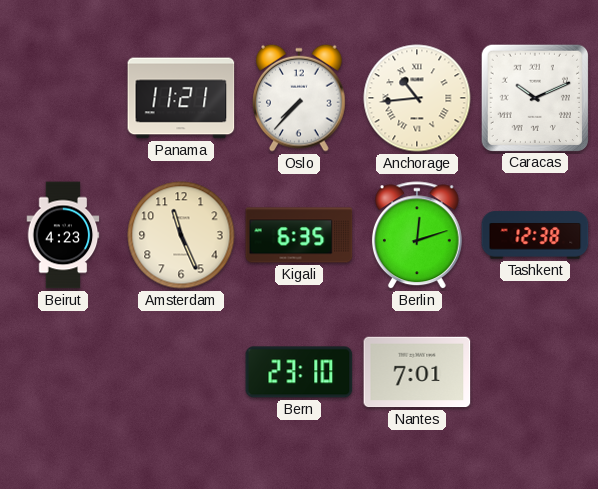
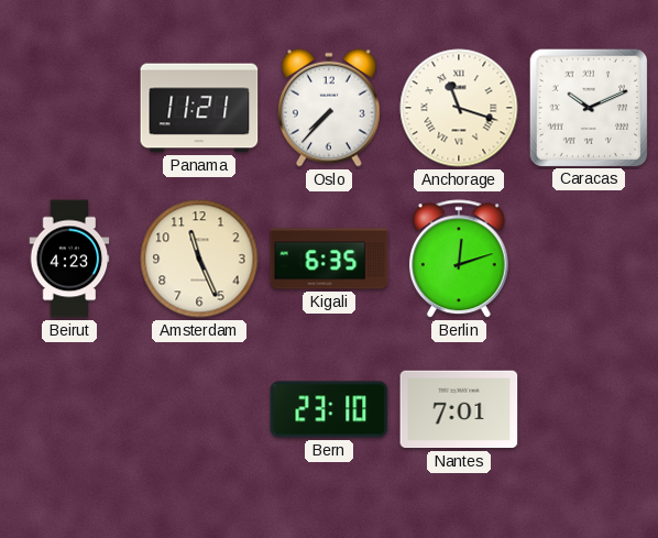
Anchorage: 10:44 -> 11:18 (459, 108)
Tashkent: 12:38 -> none (535, 235)
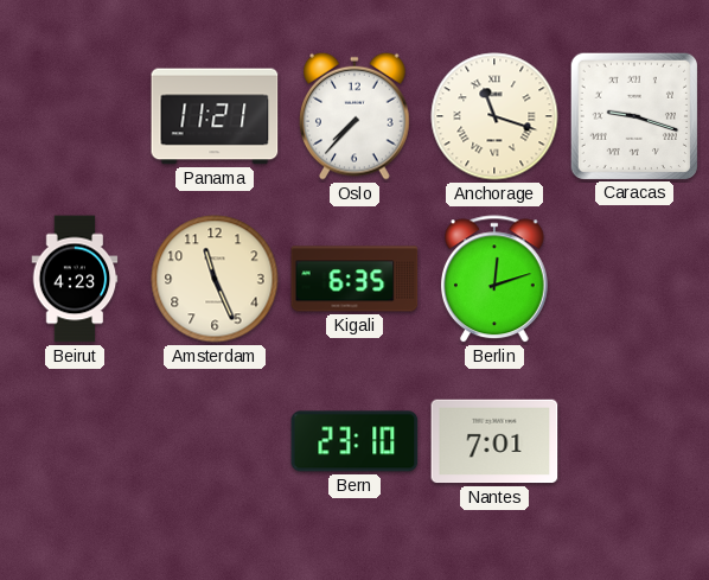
Caracas: 10:11 -> 9:18 (633, 115)
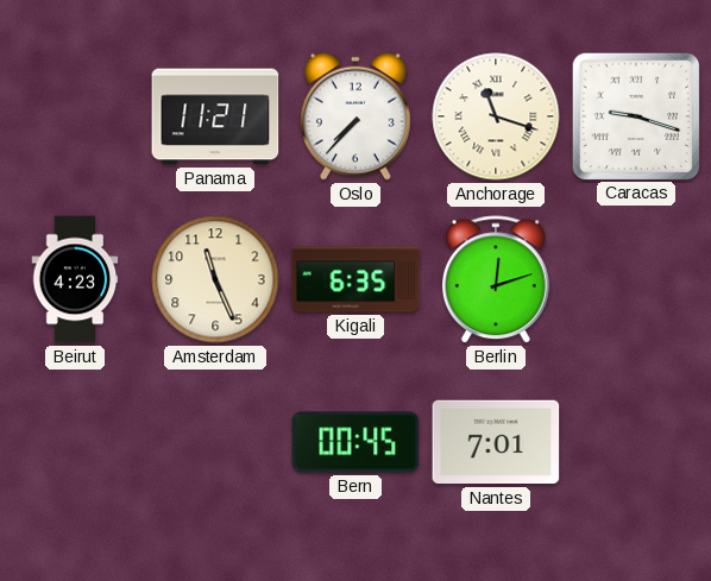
Bern: 23:10 -> 00:45 (355, 442)
